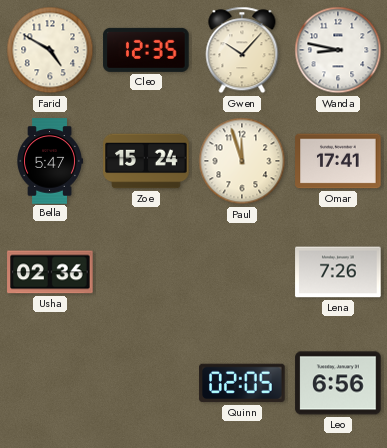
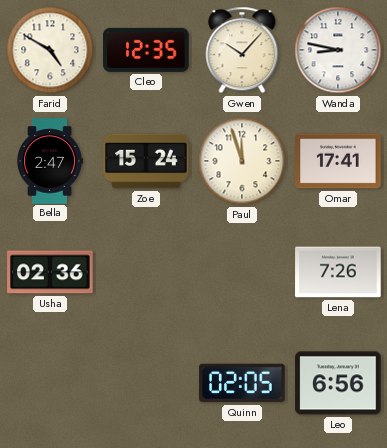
Bella: 5:47 -> 2:47 (50, 161)
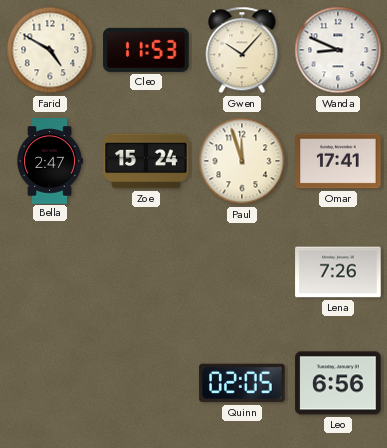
Cleo: 12:35 -> 11:53 (146, 50)
Wanda: 8:47 -> 8:49 (338, 50)
Usha: 02:36 -> none (50, 272)
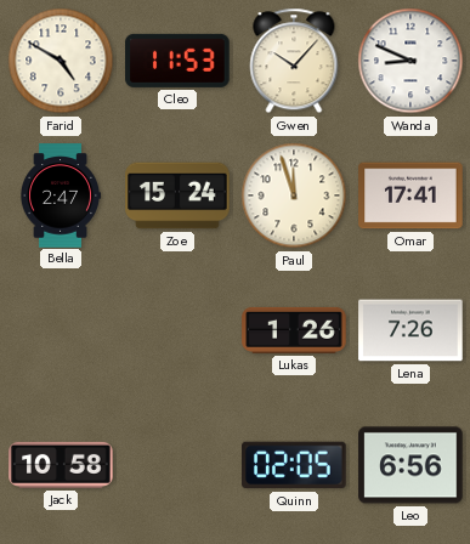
Lukas: none -> 1:26 (294, 330)
Jack: none -> 10:58 (61, 465)
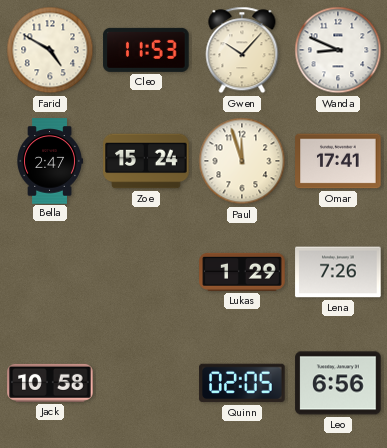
Lukas: 1:26 -> 1:29 (242, 272)
